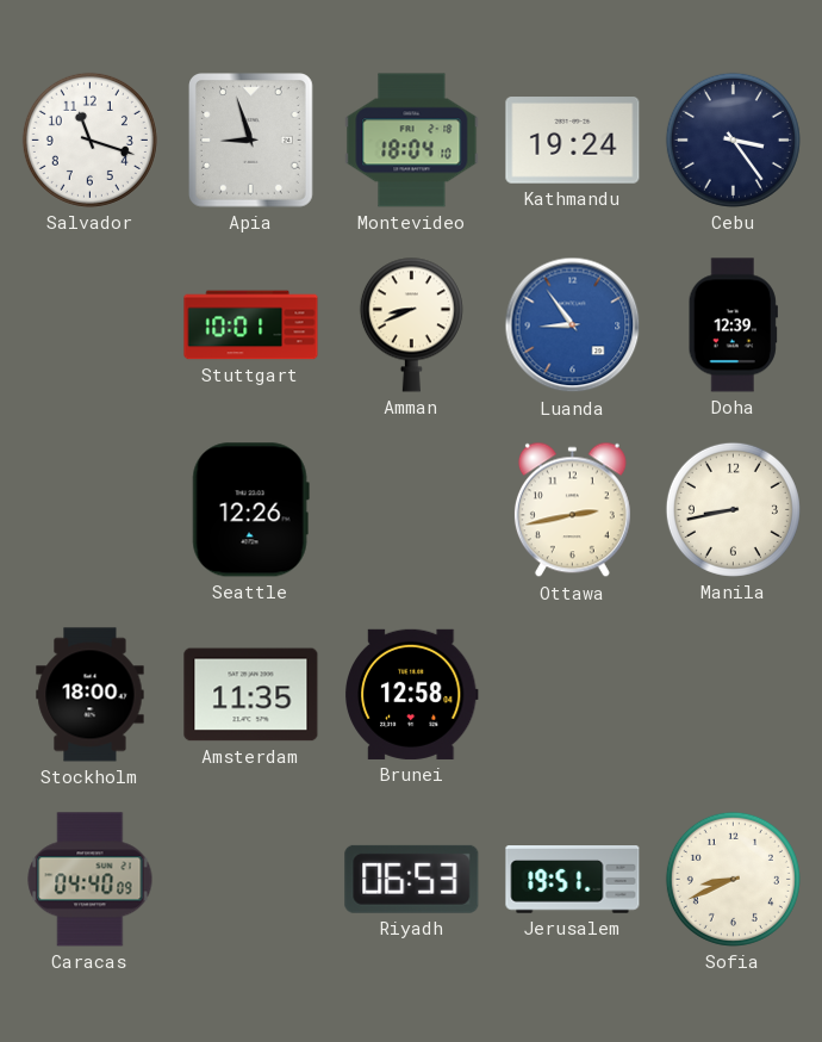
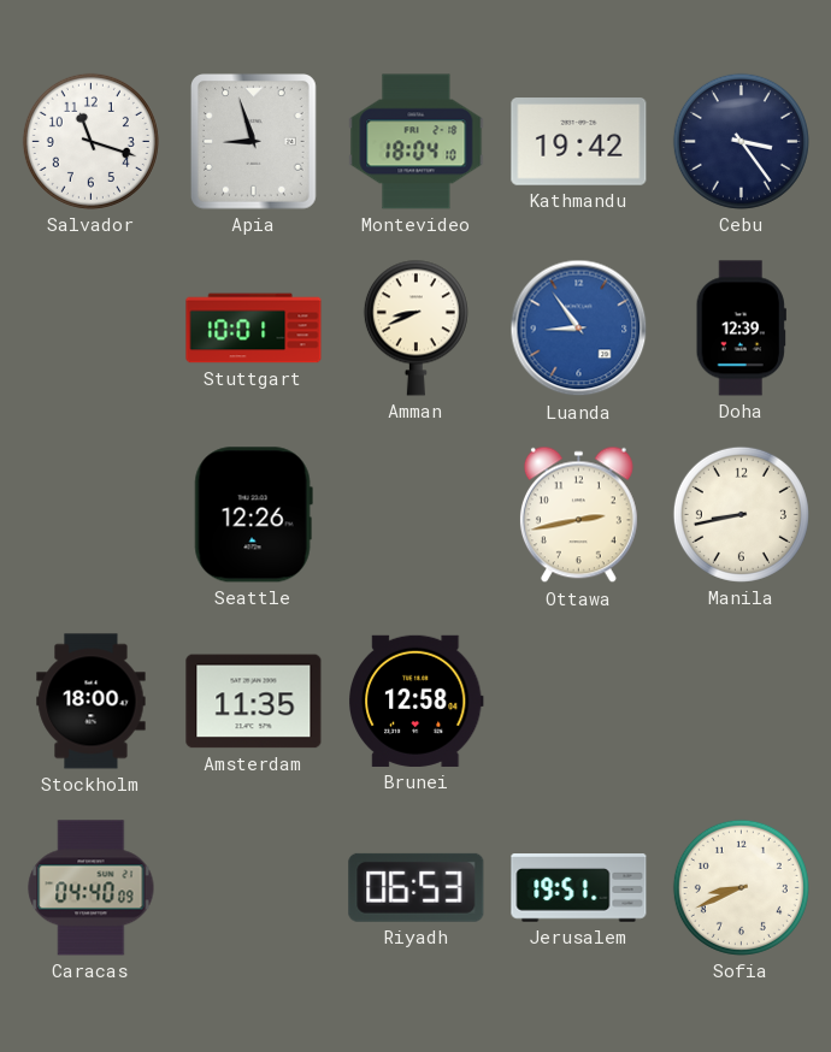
Kathmandu: 19:24 -> 19:42 (579, 142)
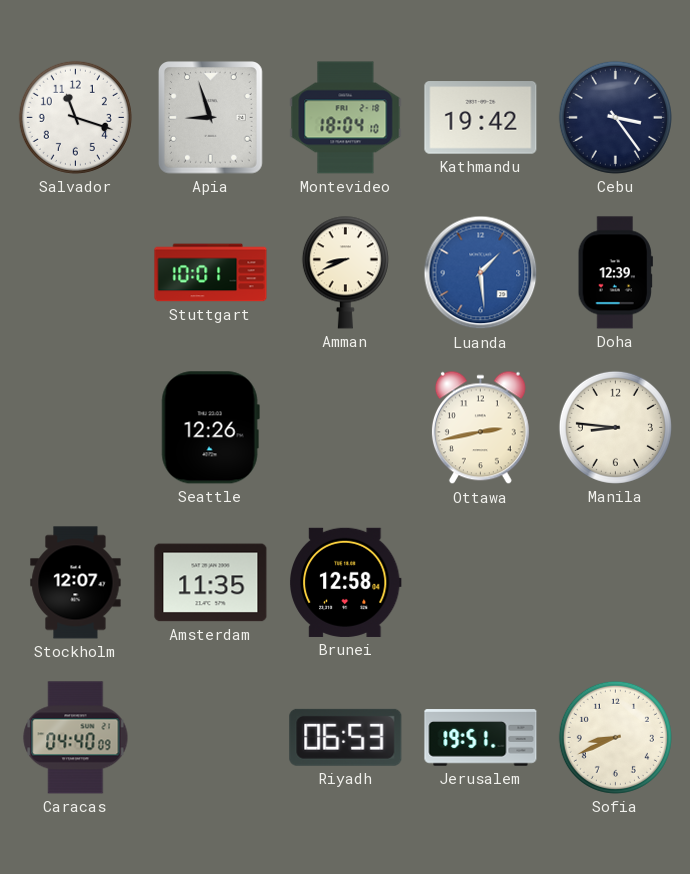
Luanda: 8:54 -> 1:29 (481, 273)
Manila: 8:43 -> 8:46 (615, 427)
Stockholm: 18:00 -> 12:07 (76, 583)
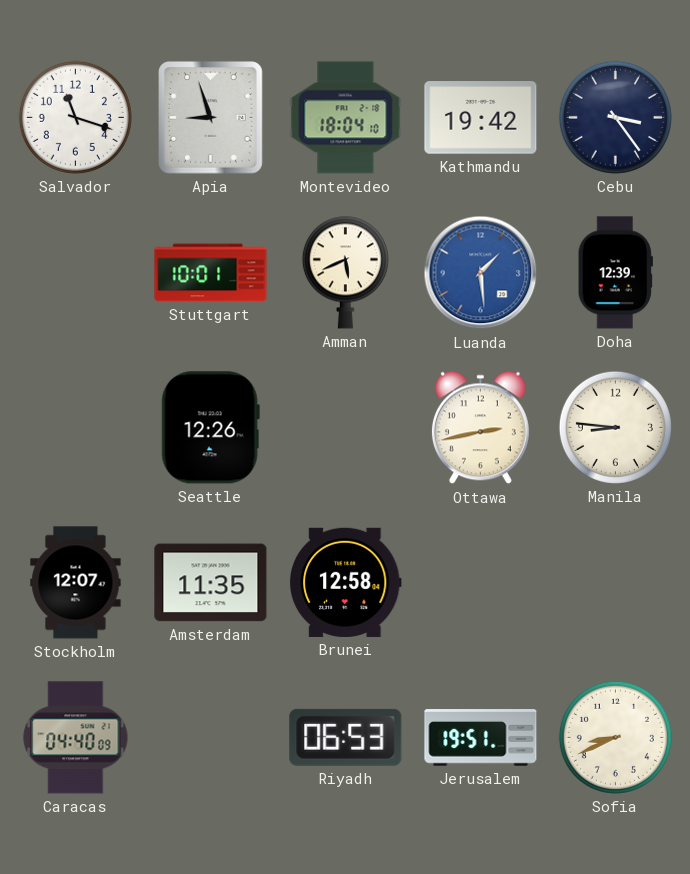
Amman: 8:41 -> 5:41 (345, 272)
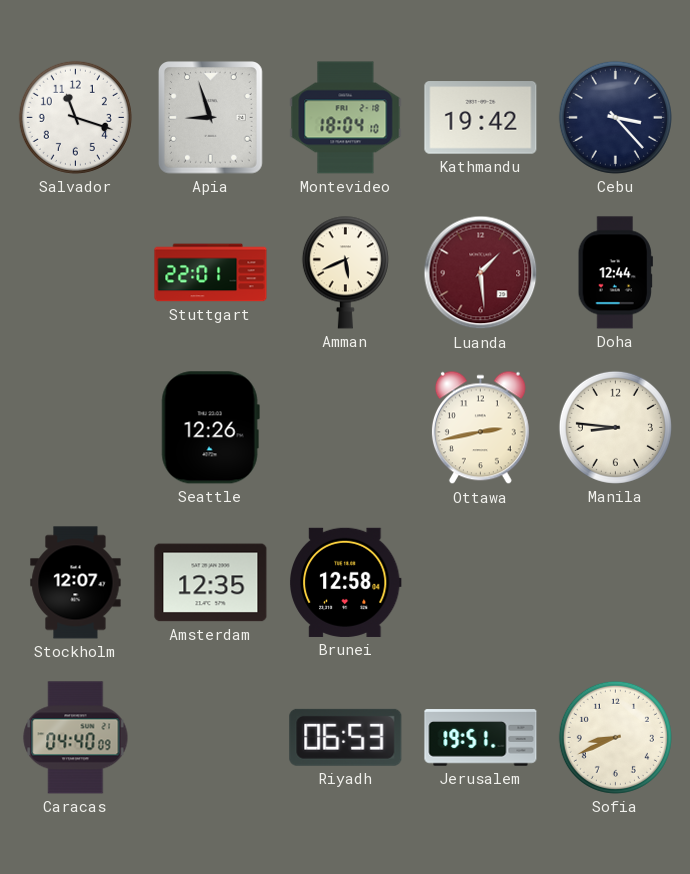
Cebu: 3:24 -> 3:23 (615, 117)
Stuttgart: 10:01 -> 22:01 (211, 273)
Luanda dial: blue -> burgundy (481, 273)
Doha: 12:39 -> 12:44 (615, 273)
Amsterdam: 11:35 -> 12:35 (211, 583)
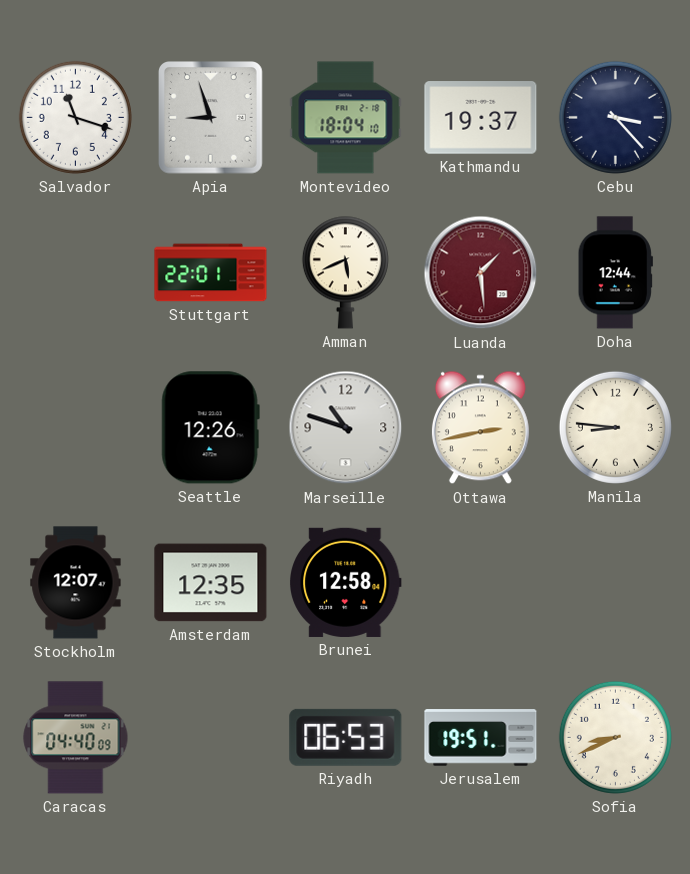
Kathmandu: 19:42 -> 19:37 (481, 118)
Marseille: none -> 10:48 (346, 428)
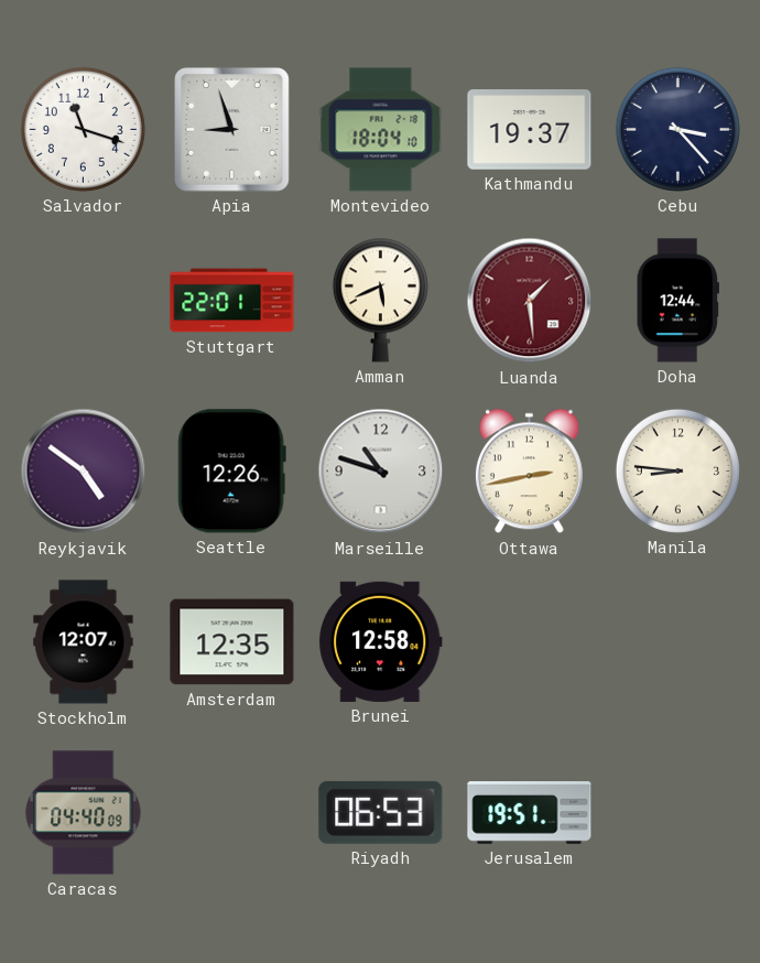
Reykjavik: none -> 4:51 (84, 472)
Sofia: 8:41 -> none (615, 737)
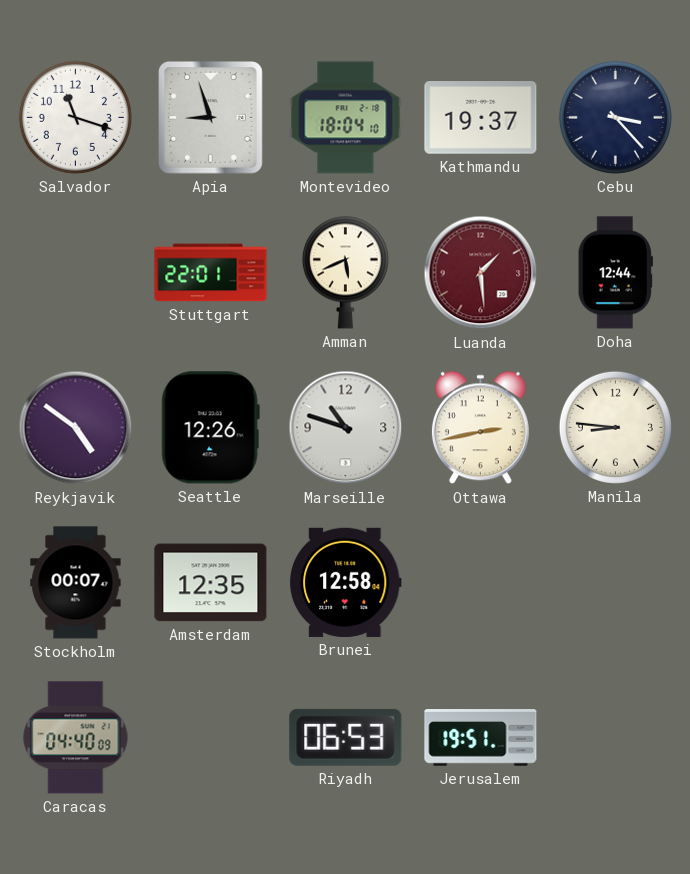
Stockholm: 12:07 -> 00:07 (76, 583)
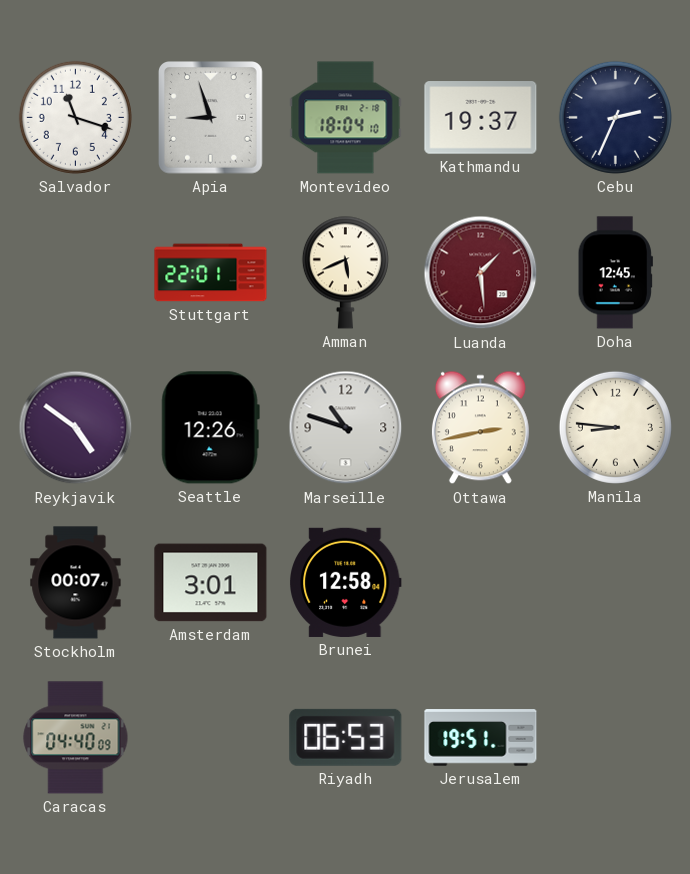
Cebu: 3:23 -> 2:34 (615, 117)
Doha: 12:44 -> 12:45 (615, 273)
Amsterdam: 12:35 -> 3:01 (211, 583)
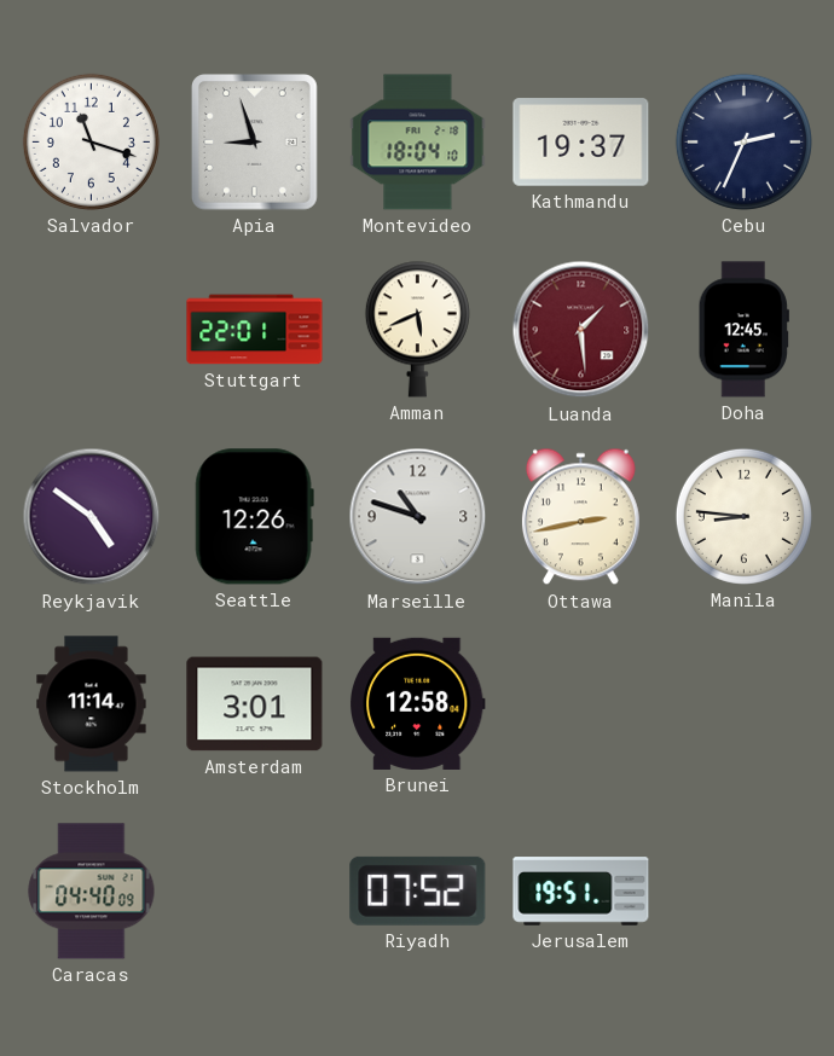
Stockholm: 00:07 -> 11:14 (92, 704)
Riyadh: 06:53 -> 07:52 (418, 890)
